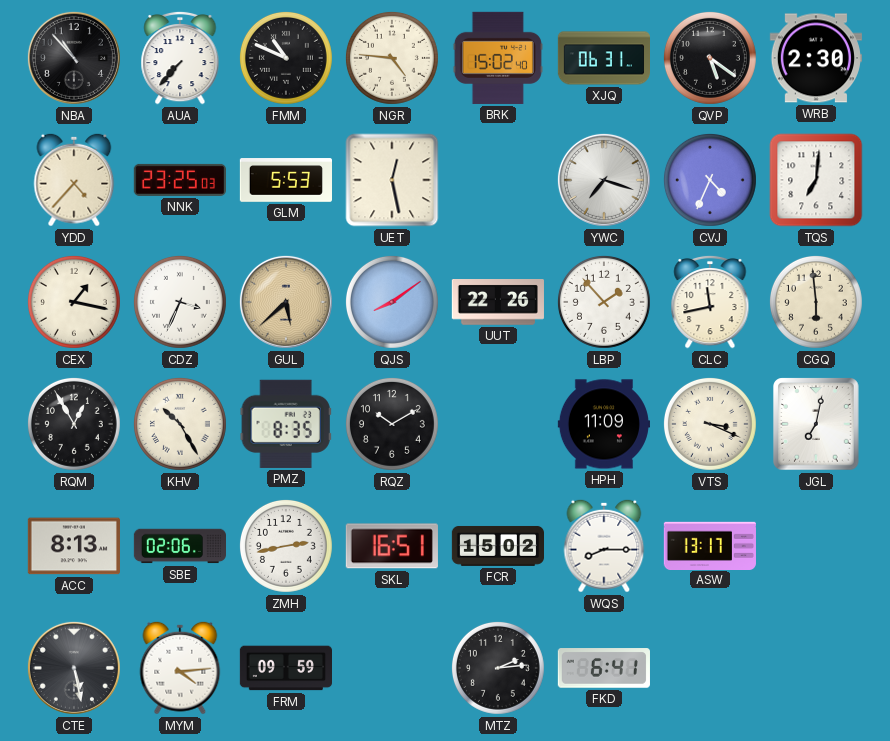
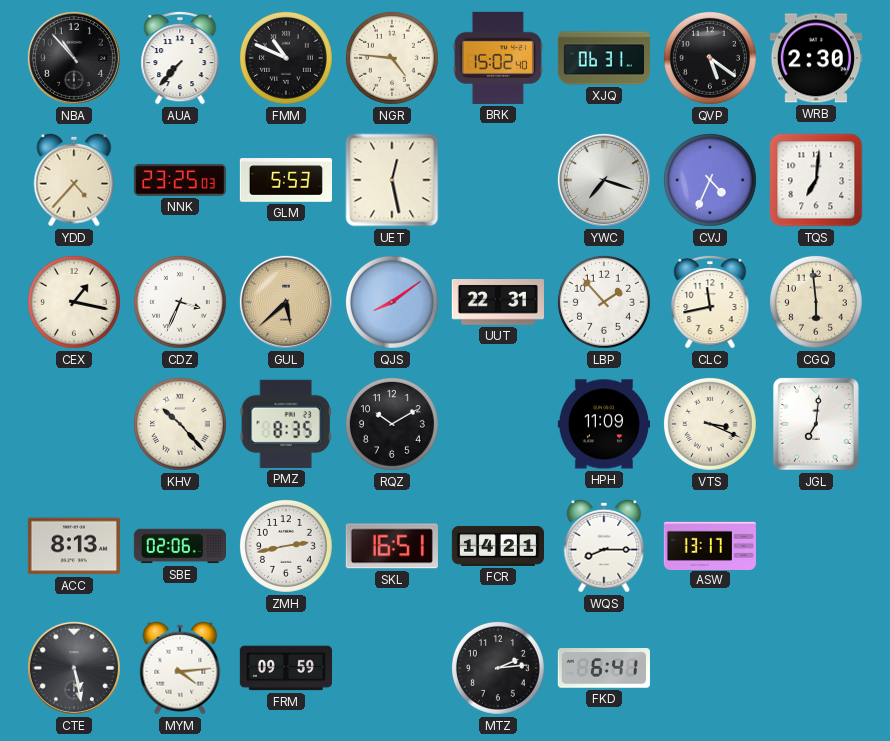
UUT: 22:26 -> 22:31 (498, 303)
RQM: 12:55 -> none (74, 424)
KHV: 10:25 -> 10:23 (180, 424)
JGL: 7:02 -> 7:01 (816, 424)
FCR: 15:02 -> 14:21 (497, 546)
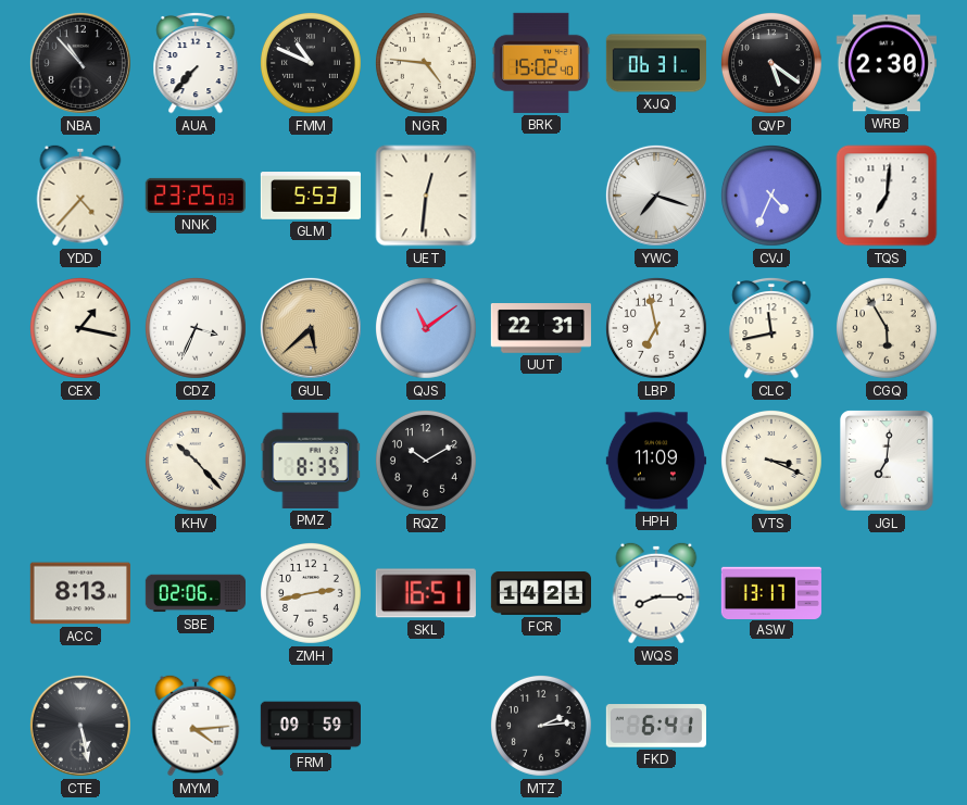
UET: 12:28 -> 12:31 (426, 196)
QJS: 8:09 -> 11:09 (426, 328)
LBP: 1:53 -> 6:58 (656, 328)
CGQ: 5:59 -> 5:55 (887, 328)
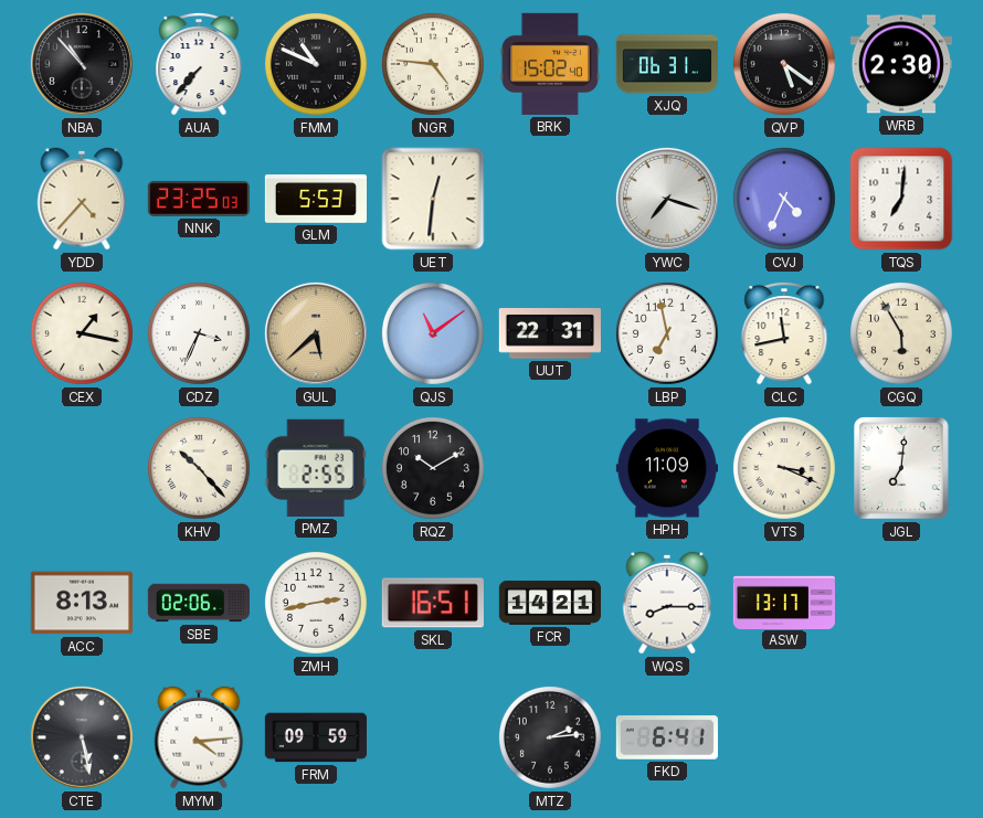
PMZ: 8:35 -> 2:55 (316, 468)
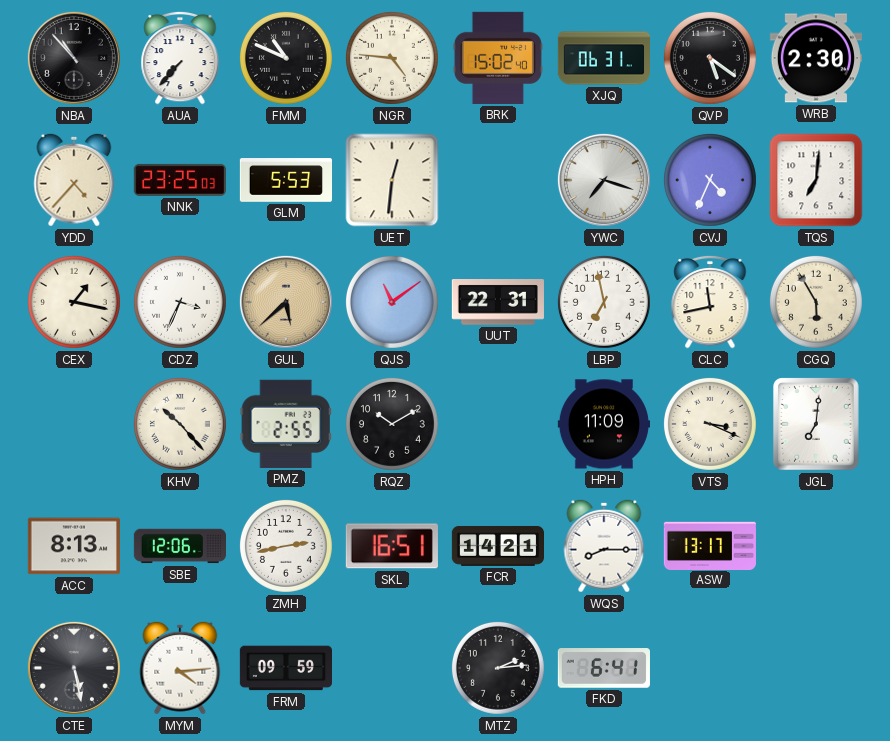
SBE: 02:06 -> 12:06 (179, 546)
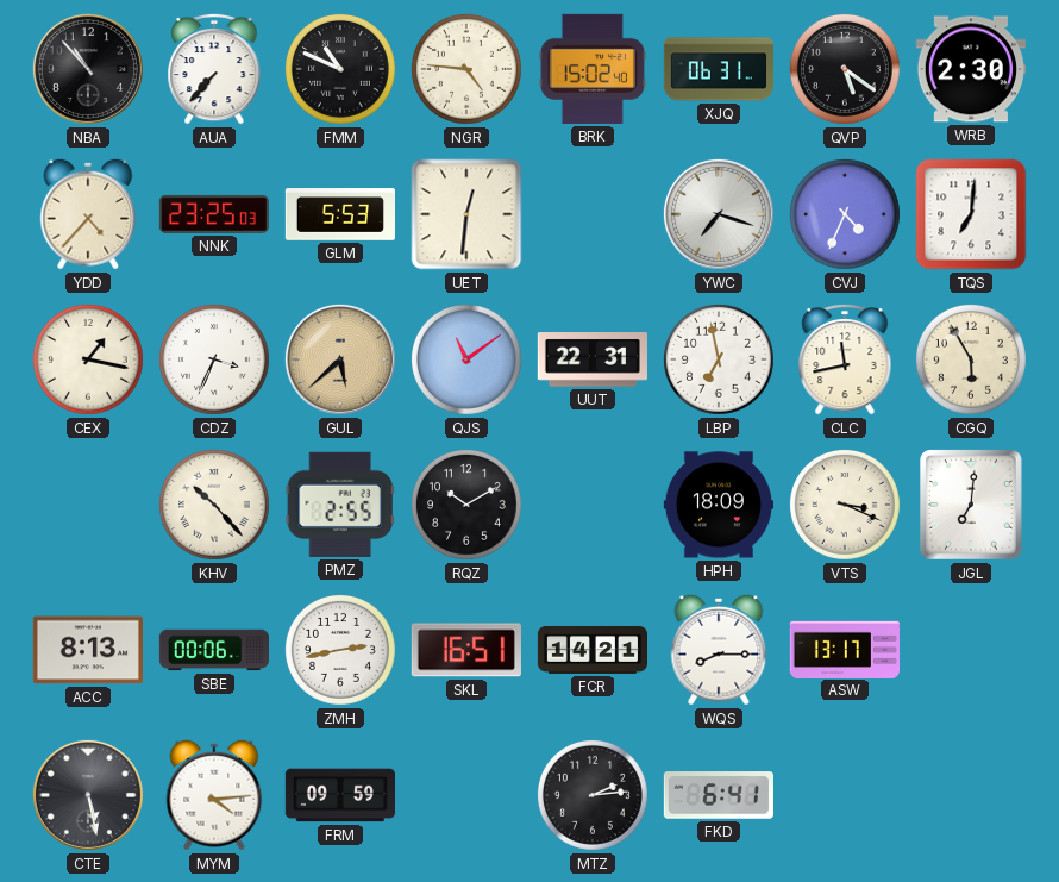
HPH: 11:09 -> 18:09 (718, 505)
SBE: 12:06 -> 00:06 (213, 650)
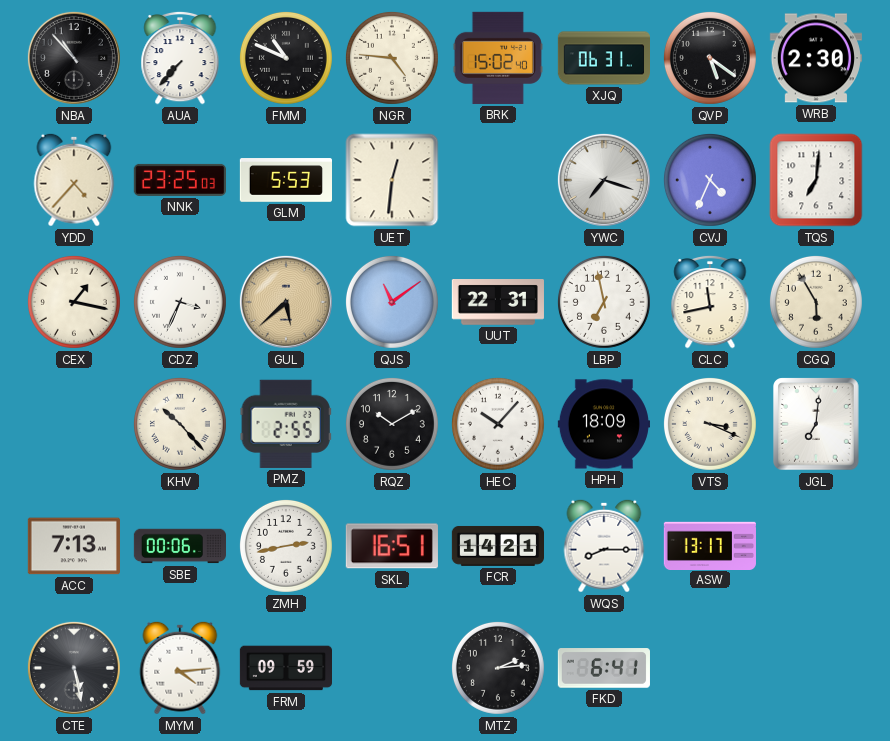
HEC: none -> 10:07 (498, 424)
ACC: 8:13 -> 7:13 (74, 546)
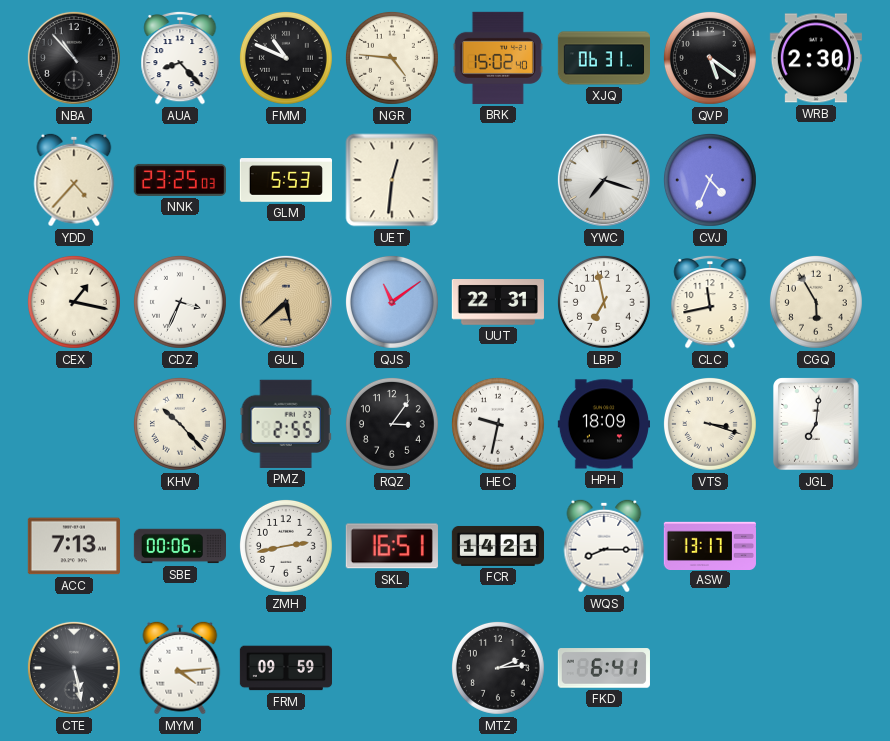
AUA: 7:37 -> 8:23 (180, 58)
TQS: 7:01 -> none (816, 180)
RQZ: 10:10 -> 3:06 (392, 424)
HEC: 10:07 -> 9:32 (498, 424)
VTS: 3:19 -> 3:18 (710, 424)
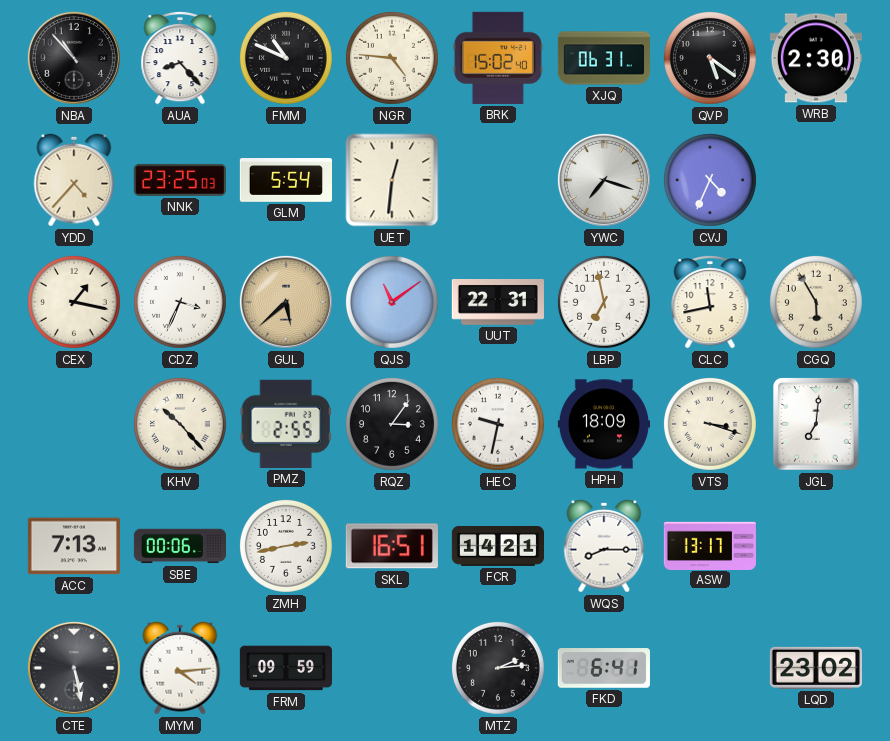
GLM: 5:53 -> 5:54 (285, 180)
LQD: none -> 23:02 (815, 668)
